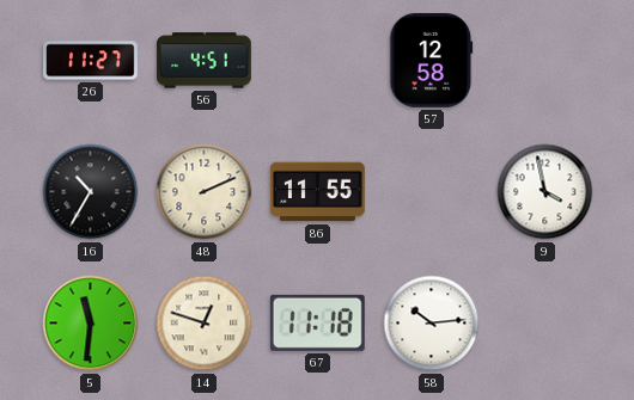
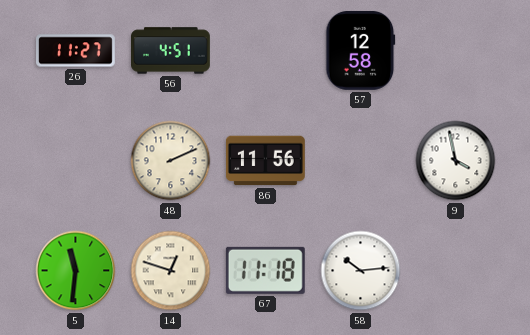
16: 10:35 -> none (91, 192)
86: 11:55 -> 11:56 (265, 161)
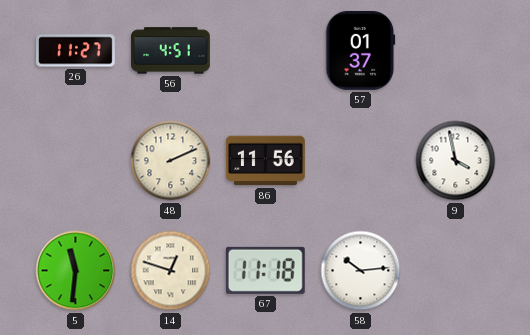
57: 12:58 -> 01:37 (361, 50)
